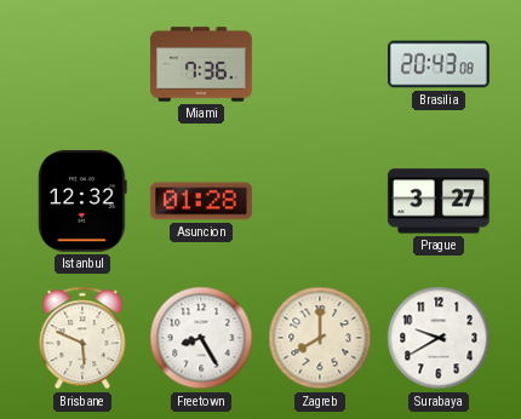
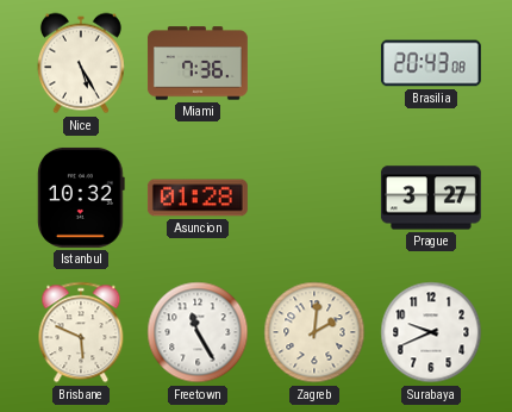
Nice: none -> 5:25 (81, 63)
Istanbul: 12:32 -> 10:32 (81, 198)
Freetown: 8:25 -> 11:25 (198, 332)
Zagreb: 8:00 -> 2:01 (314, 332)
Surabaya: 9:40 -> 9:41 (431, 332)
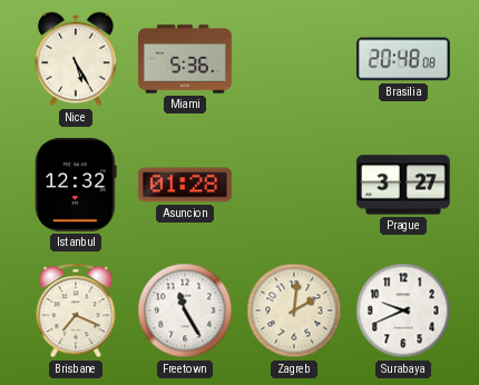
Miami: 7:36 -> 5:36 (185, 59)
Brasilia: 20:43 -> 20:48 (403, 59)
Istanbul: 10:32 -> 12:32 (76, 185)
Brisbane: 5:49 -> 7:19 (76, 310)
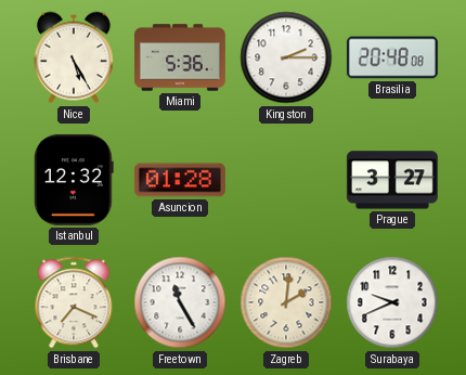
Kingston: none -> 2:15 (286, 57)
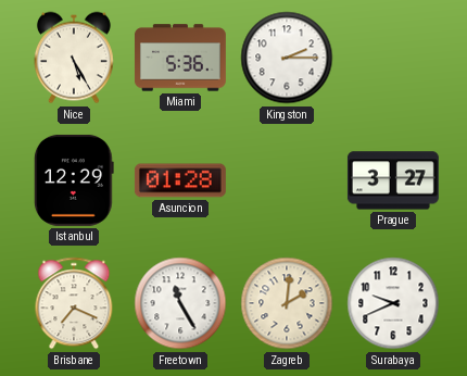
Brasilia: 20:48 -> none (392, 57)
Istanbul: 12:32 -> 12:29 (74, 180)
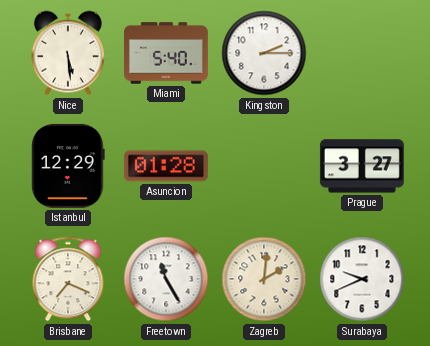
Nice: 5:25 -> 5:29 (68, 53)
Miami: 5:36 -> 5:40 (166, 53)
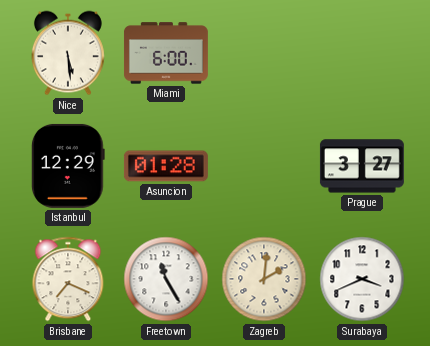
Miami: 5:40 -> 6:00 (166, 53)
Kingston: 2:15 -> none (264, 53)
Surabaya: 9:41 -> 3:41 (362, 279)
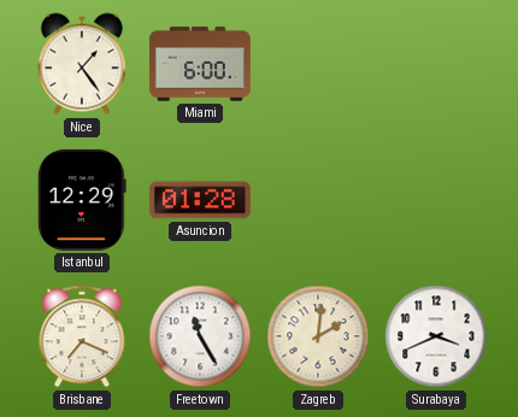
Nice: 5:29 -> 1:24 (82, 64)
Prague: 3:27 -> none (362, 166)
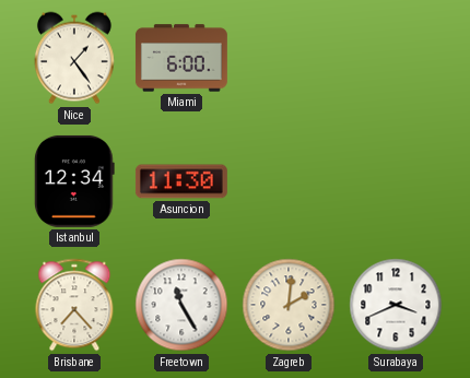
Istanbul: 12:29 -> 12:34 (74, 181)
Asuncion: 01:28 -> 11:30 (181, 181)
Brisbane: 7:19 -> 7:23 (74, 305)
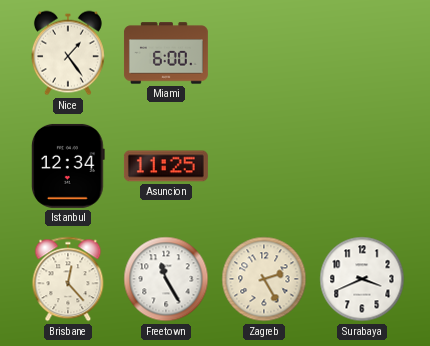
Asuncion: 11:30 -> 11:25 (166, 166)
Brisbane: 7:23 -> 12:23 (68, 279)
Zagreb: 2:01 -> 2:25 (264, 279)
